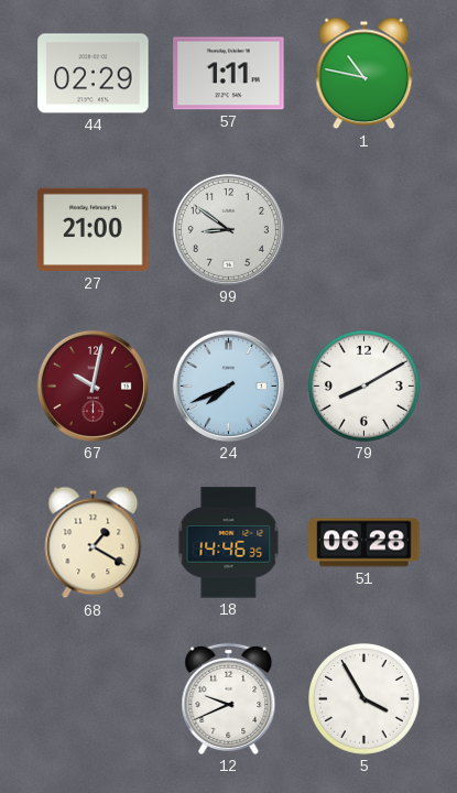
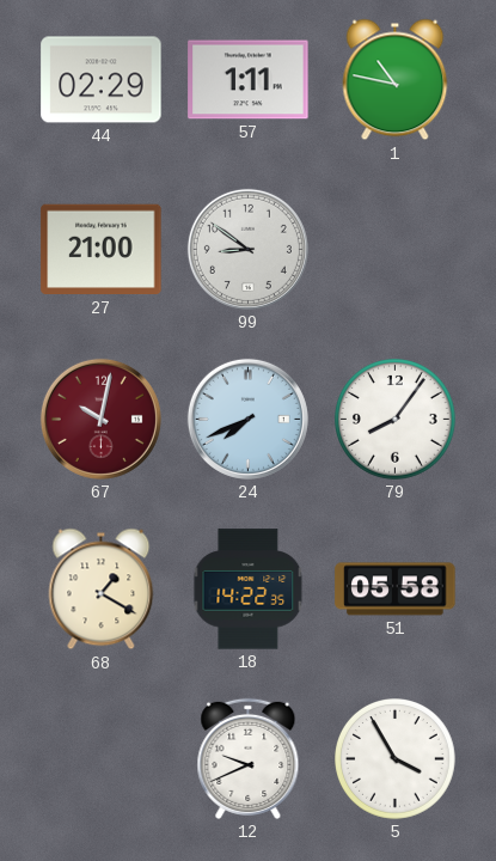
79: 8:10 -> 8:06 (396, 420)
18: 14:46 -> 14:22 (249, 590)
51: 06:28 -> 05:58 (396, 590)
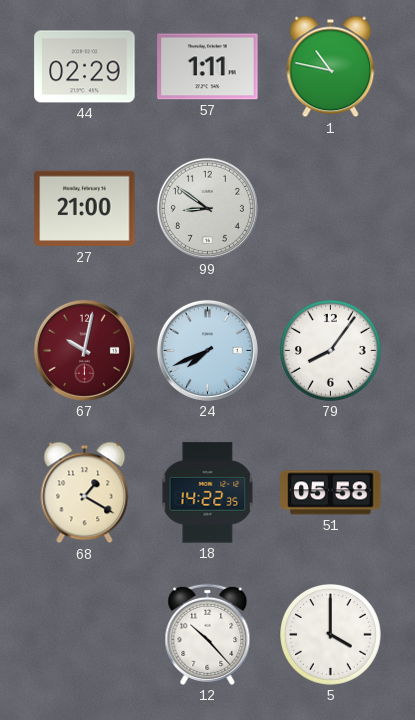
12: 9:41 -> 10:23 (208, 634)
5: 3:55 -> 4:00 (331, 635)
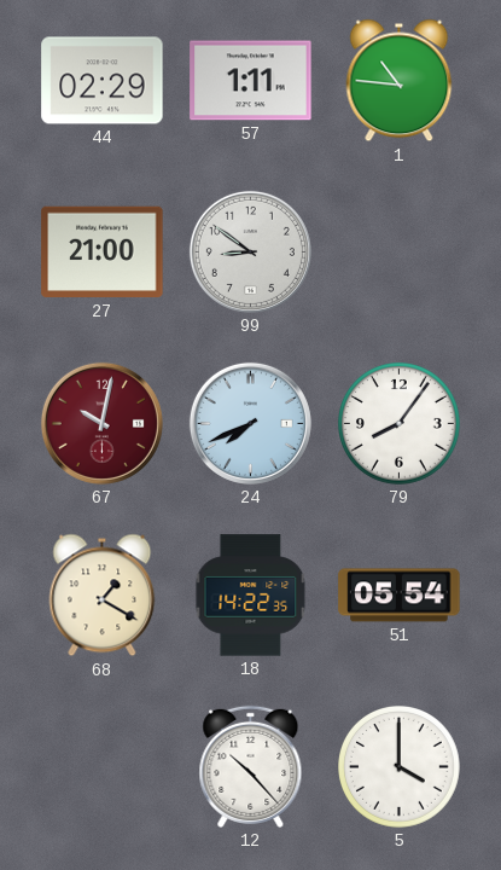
1: 10:47 -> 10:46 (400, 81)
51: 05:58 -> 05:54 (400, 596)
